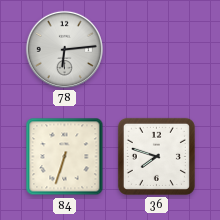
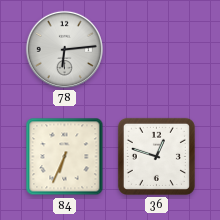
84: 6:33 -> 6:34 (65, 157)
36: 7:48 -> 12:48 (156, 156)
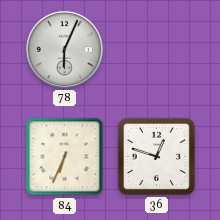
78: 6:14 -> 6:04 (64, 49)
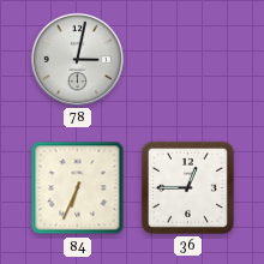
78: 6:04 -> 3:02 (77, 59)
36: 12:48 -> 12:45 (187, 187)
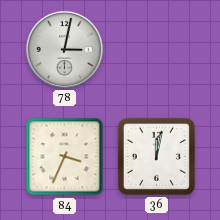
84: 6:34 -> 3:34 (65, 157)
36: 12:45 -> 12:02 (156, 156)
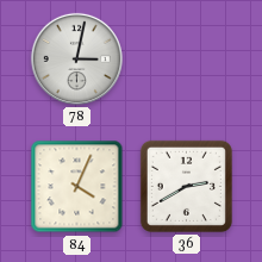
84: 3:34 -> 4:04 (77, 187)
36: 12:02 -> 2:40 (186, 186)
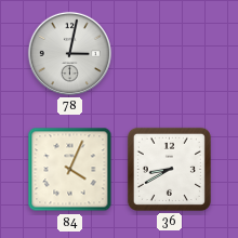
36: 2:40 -> 8:40 (169, 169)
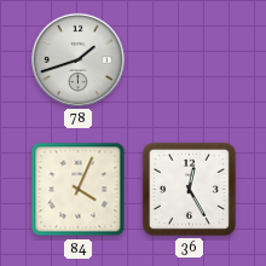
78: 3:02 -> 1:42 (77, 59)
36: 8:40 -> 12:25 (189, 189)
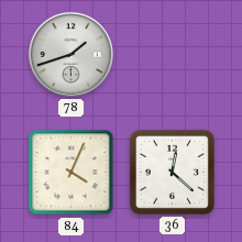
36: 12:25 -> 12:22 (172, 172)
